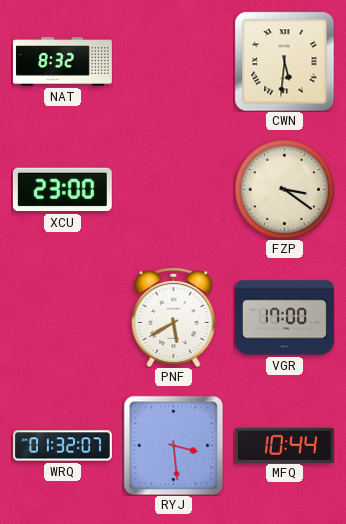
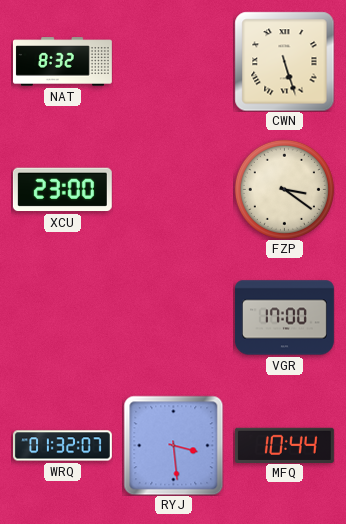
CWN: 5:31 -> 5:27 (284, 61)
PNF: 5:40 -> none (174, 317)
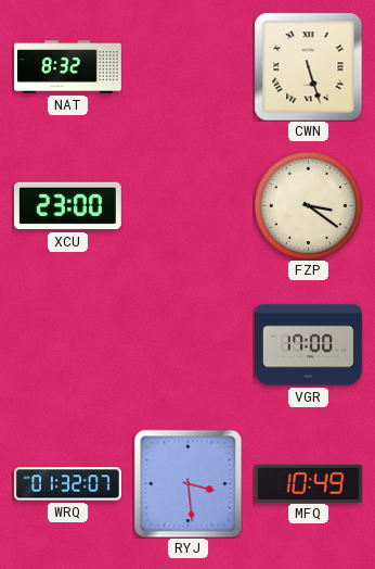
MFQ: 10:44 -> 10:49 (308, 483)
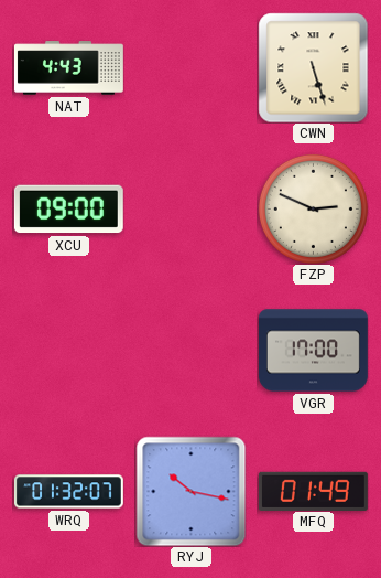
NAT: 8:32 -> 4:43 (68, 68)
XCU: 23:00 -> 09:00 (68, 210)
FZP: 3:21 -> 2:49 (313, 208)
RYJ: 3:29 -> 10:17 (190, 491)
MFQ: 10:49 -> 01:49 (313, 491)
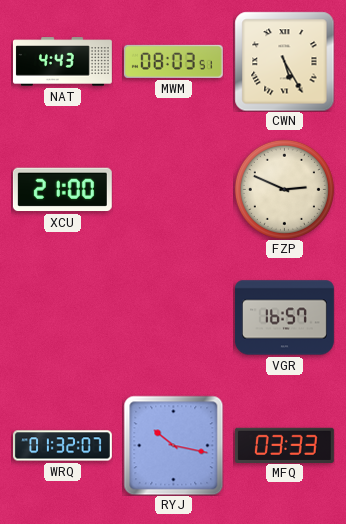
MWM: none -> 08:03 (173, 61)
CWN: 5:27 -> 5:25 (284, 61)
XCU: 09:00 -> 21:00 (62, 190)
VGR: 17:00 -> 16:57 (285, 318)
MFQ: 01:49 -> 03:33 (284, 445)
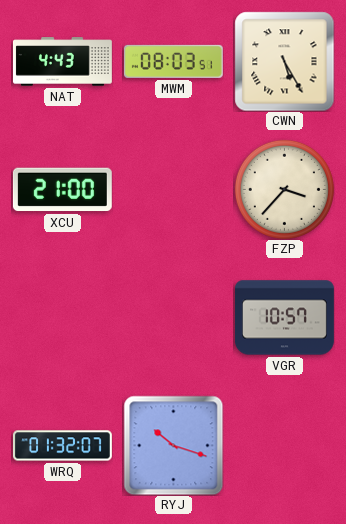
FZP: 2:49 -> 3:37 (284, 189)
VGR: 16:57 -> 10:57 (285, 318)
RYJ: 10:17 -> 10:18 (173, 445)
MFQ: 03:33 -> none (284, 445)
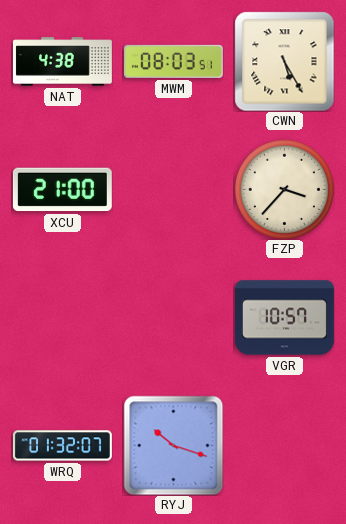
NAT: 4:43 -> 4:38 (62, 62)
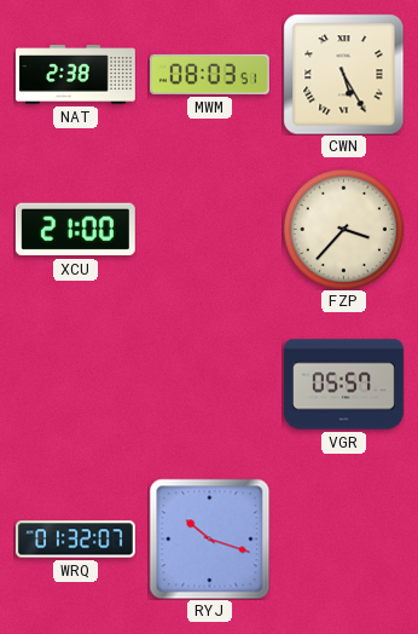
NAT: 4:38 -> 2:38 (75, 75)
VGR: 10:57 -> 05:57 (344, 385)
